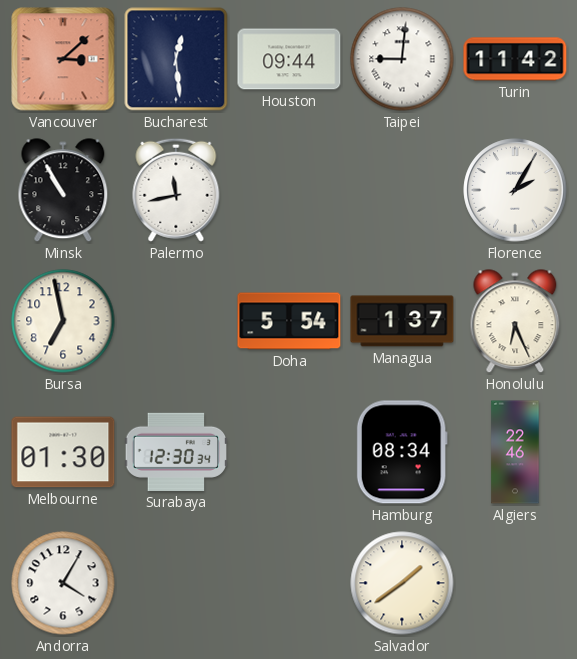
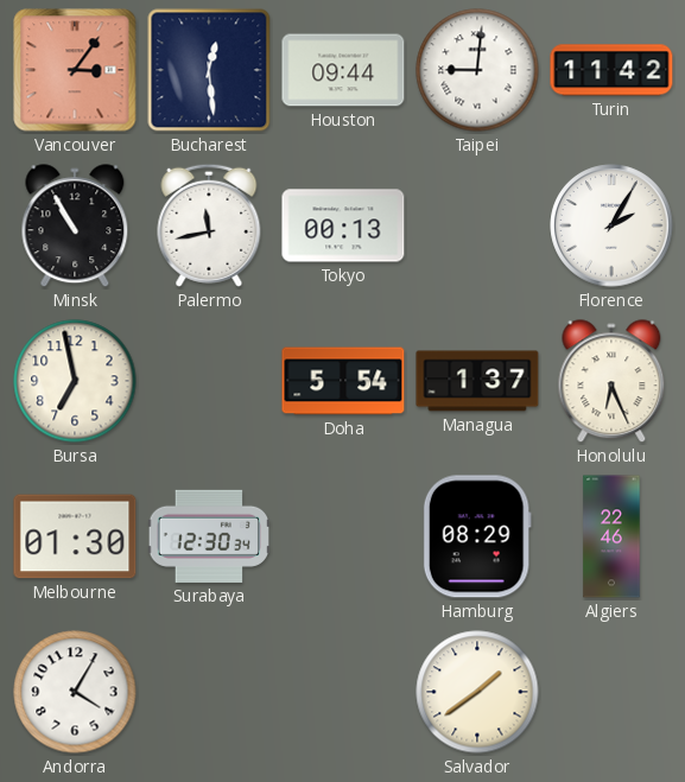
Vancouver: 3:08 -> 3:06 (75, 70)
Tokyo: none -> 00:13 (343, 225)
Hamburg: 08:34 -> 08:29 (477, 536)
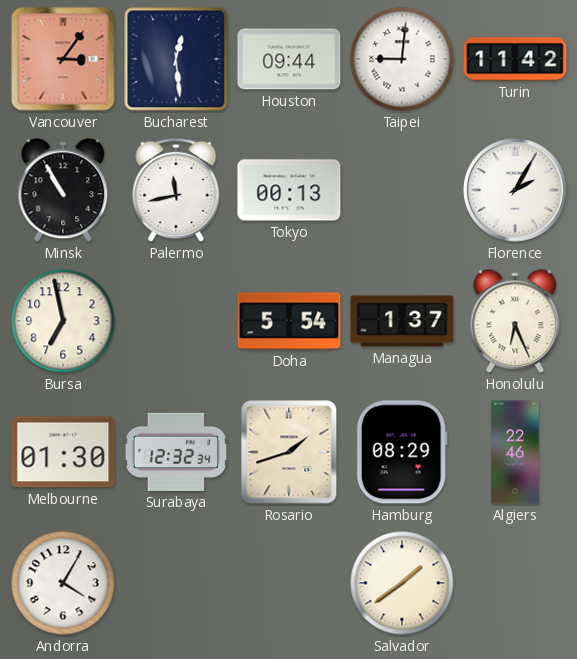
Surabaya: 12:30 -> 12:32 (176, 452)
Rosario: none -> 1:42 (289, 452)
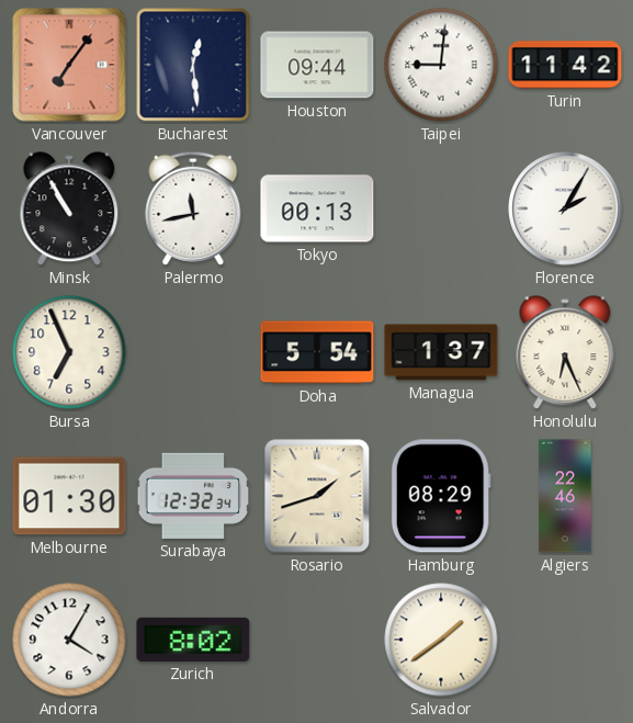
Vancouver: 3:06 -> 7:06 (69, 65)
Bursa: 6:58 -> 6:56 (69, 352)
Zurich: none -> 8:02 (193, 640)
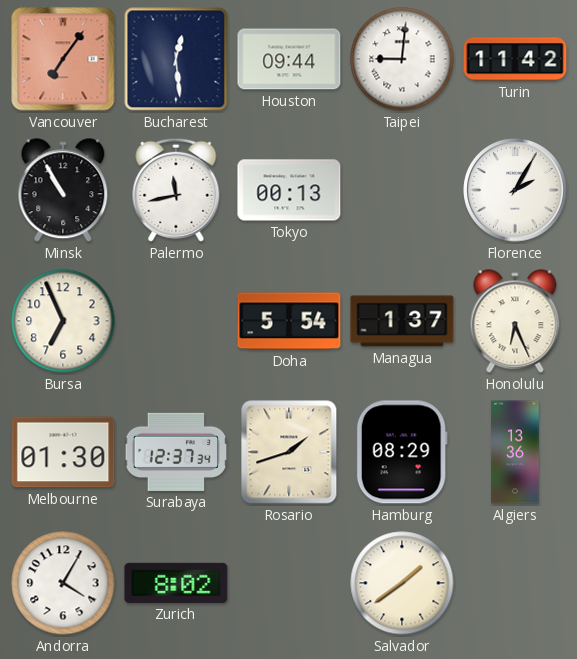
Surabaya: 12:32 -> 12:37 (176, 452)
Algiers: 22:46 -> 13:36 (515, 452)
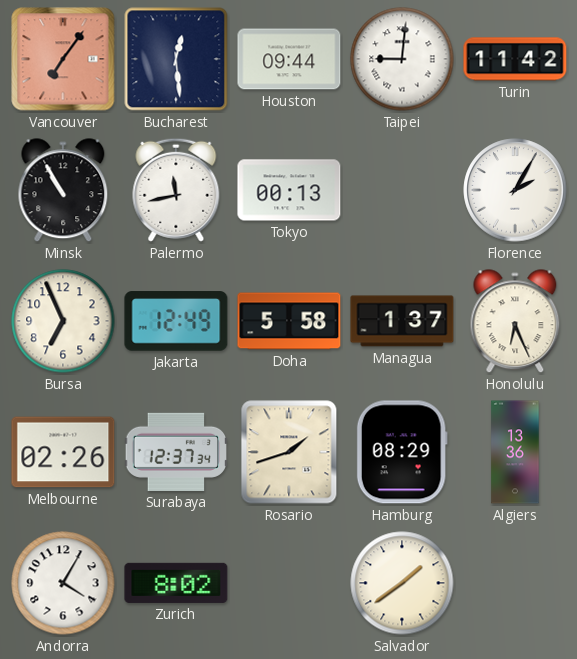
Jakarta: none -> 12:49 (176, 321)
Doha: 5:54 -> 5:58 (289, 321)
Melbourne: 01:30 -> 02:26 (63, 452)
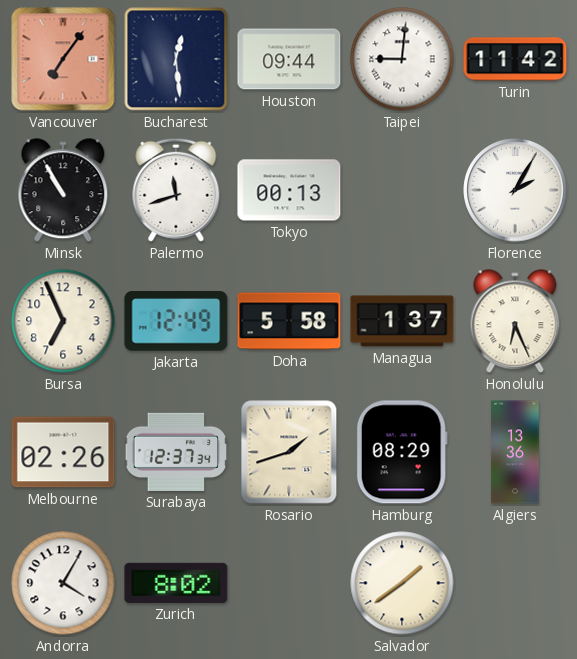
Palermo: 11:43 -> 11:42 (176, 190)
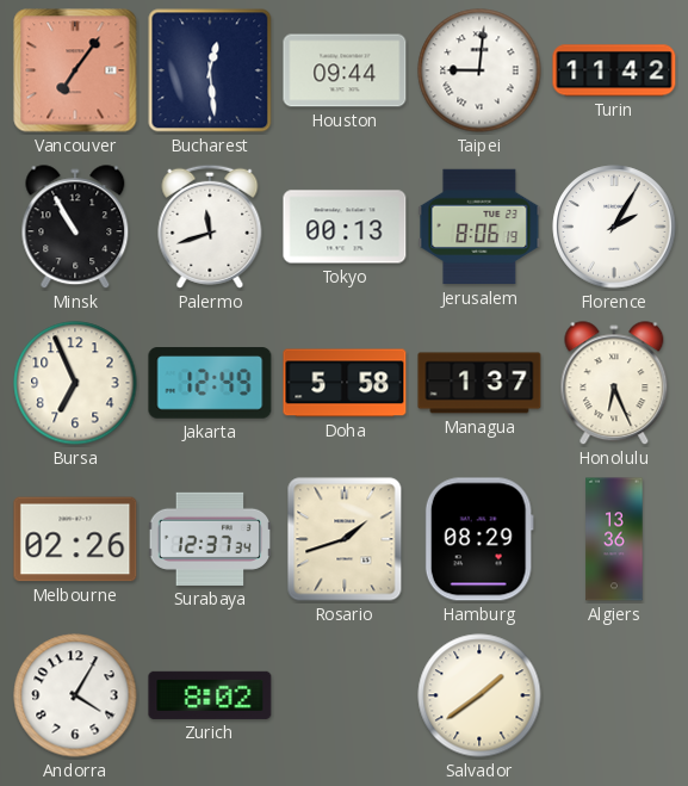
Jerusalem: none -> 8:06 (479, 227)
